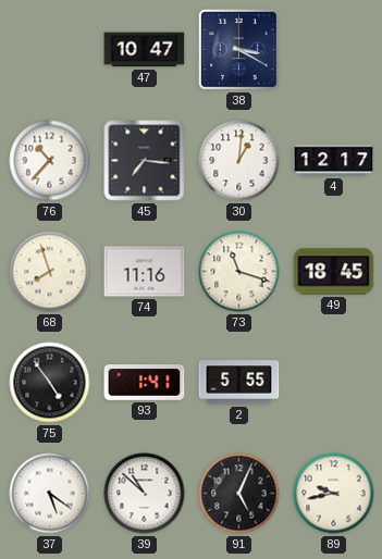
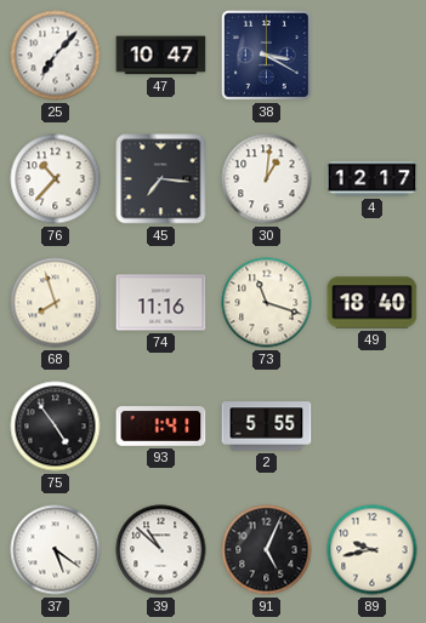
25: none -> 7:07 (56, 56)
49: 18:45 -> 18:40 (373, 303)
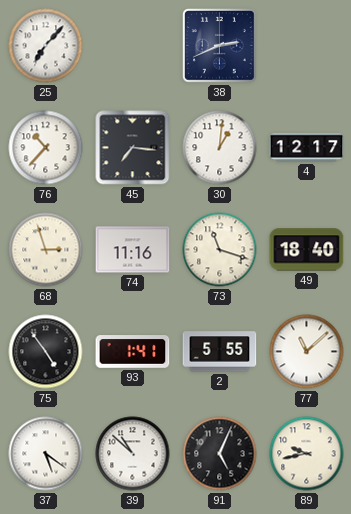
47: 10:47 -> none (161, 56)
38: 3:20 -> 2:41 (220, 46)
68: 7:57 -> 2:57 (46, 250)
77: none -> 11:08 (307, 352)
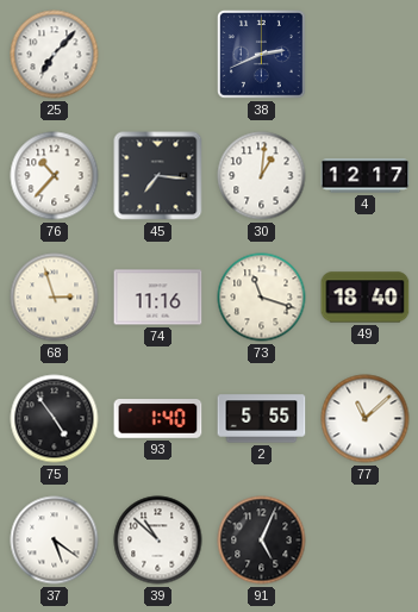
93: 1:41 -> 1:40 (158, 419)
89: 9:43 -> none (307, 454)
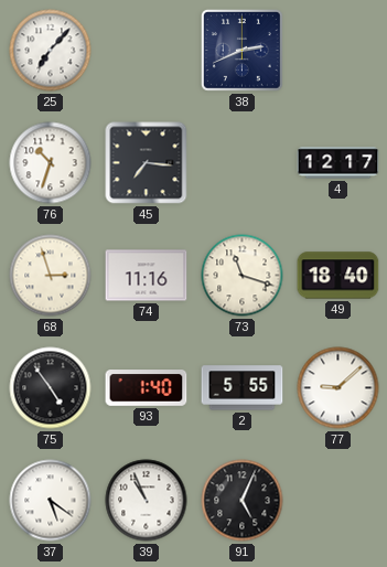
76: 10:37 -> 10:33 (51, 163)
30: 1:01 -> none (262, 176)
77: 11:08 -> 9:08 (338, 388)
39: 10:52 -> 10:56 (147, 501)
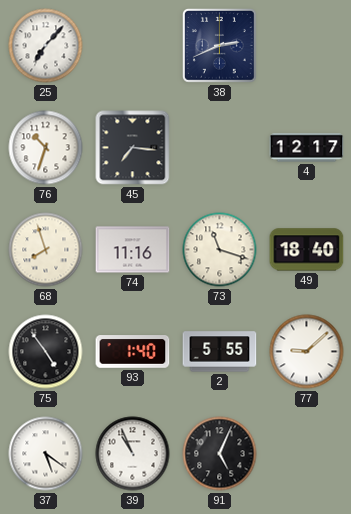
68: 2:57 -> 7:57 (46, 250)
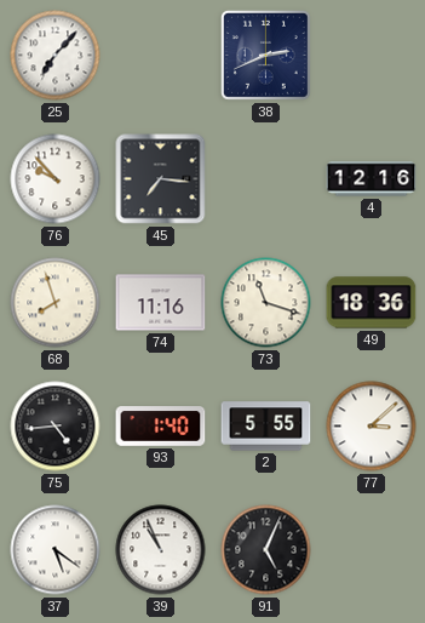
76: 10:33 -> 9:53 (56, 179)
4: 12:17 -> 12:16 (372, 179)
49: 18:40 -> 18:36 (372, 303)
75: 4:54 -> 4:44 (56, 427)
77: 9:08 -> 3:08 (372, 427)
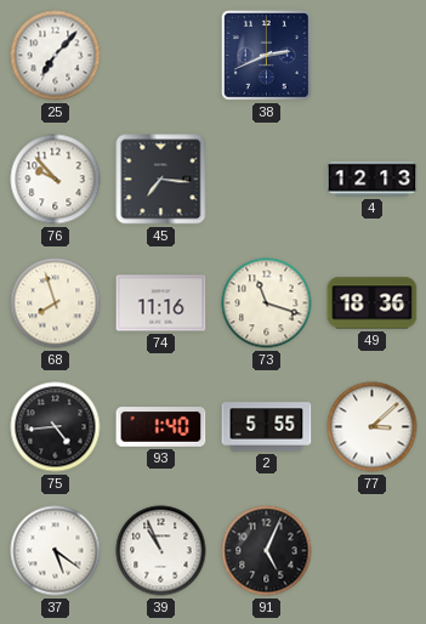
4: 12:16 -> 12:13 (373, 180)
